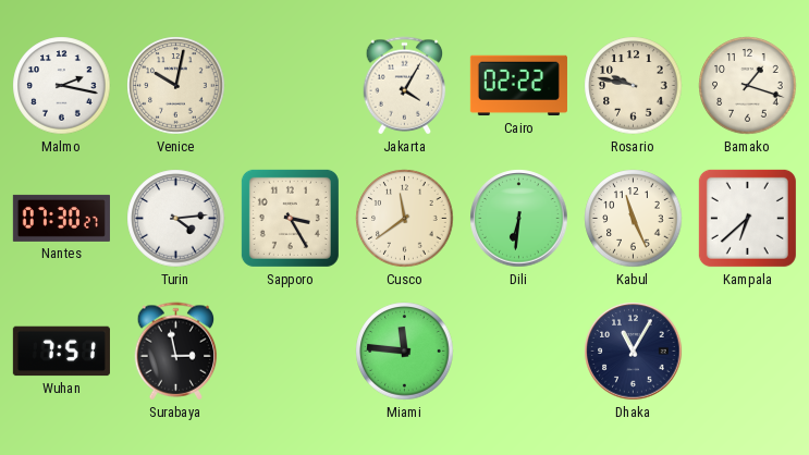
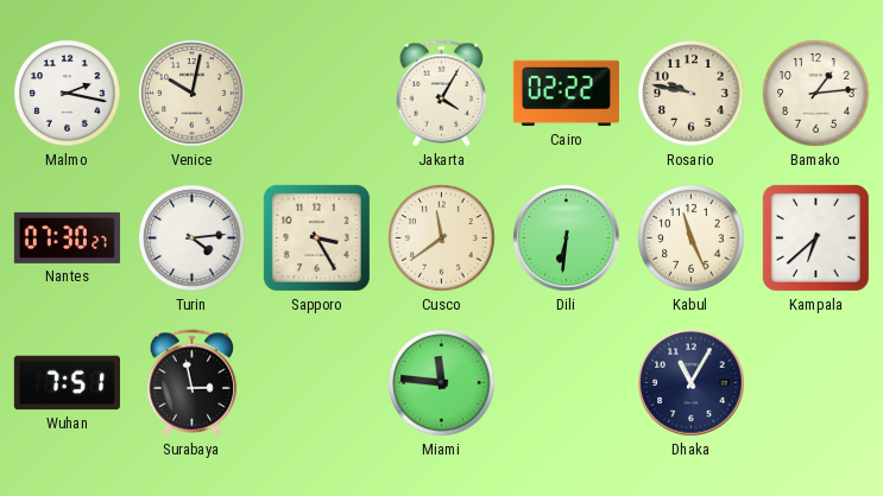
Bamako: 1:18 -> 1:14 (816, 94)
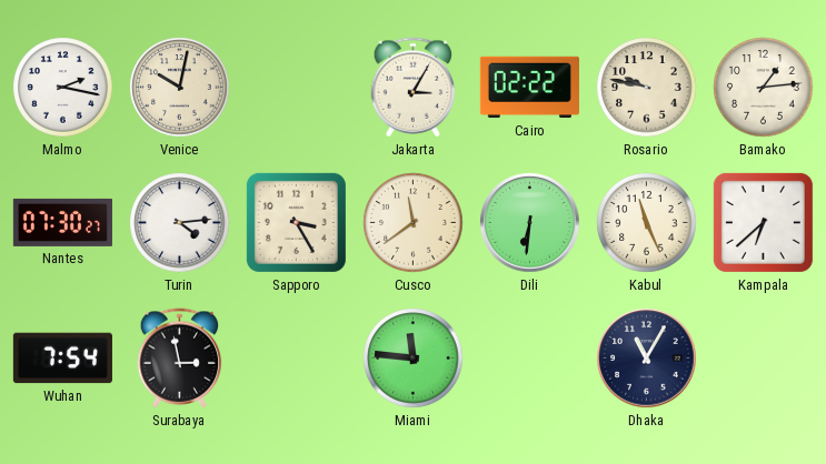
Jakarta: 4:05 -> 3:05 (414, 88)
Wuhan: 7:51 -> 7:54 (62, 359)
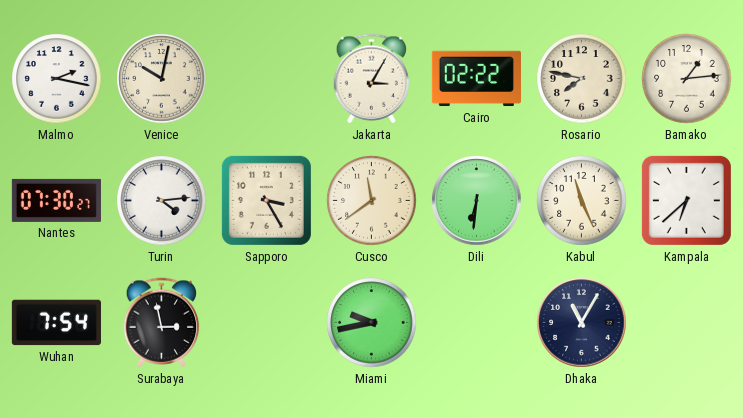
Rosario: 9:47 -> 7:47 (582, 79)
Miami: 11:46 -> 9:43 (372, 323)
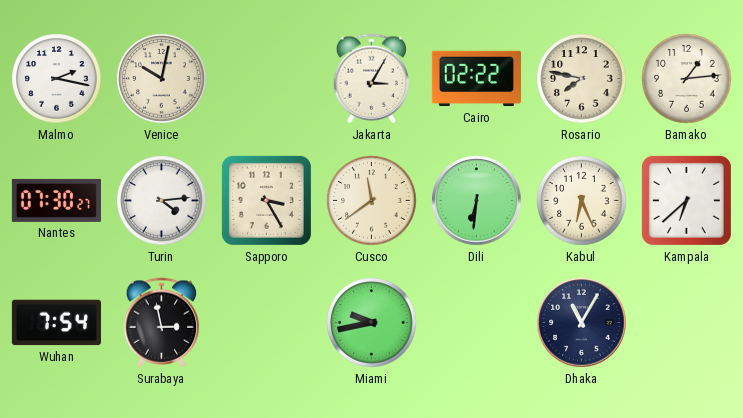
Kabul: 11:26 -> 6:26 (582, 201)
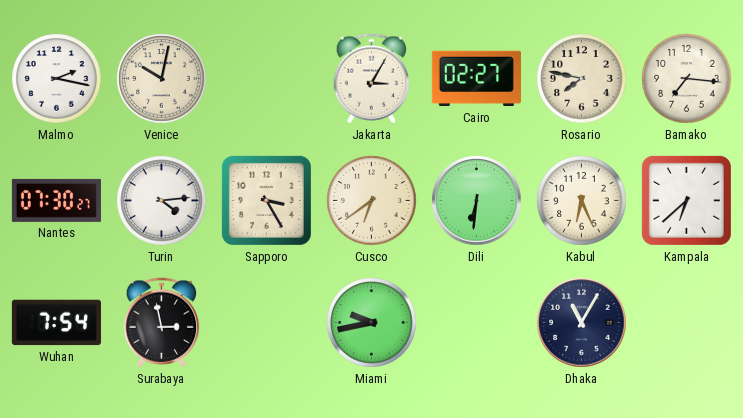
Cairo: 02:22 -> 02:27 (476, 79)
Bamako: 1:14 -> 7:16 (687, 79)
Cusco: 11:39 -> 6:39 (372, 201)
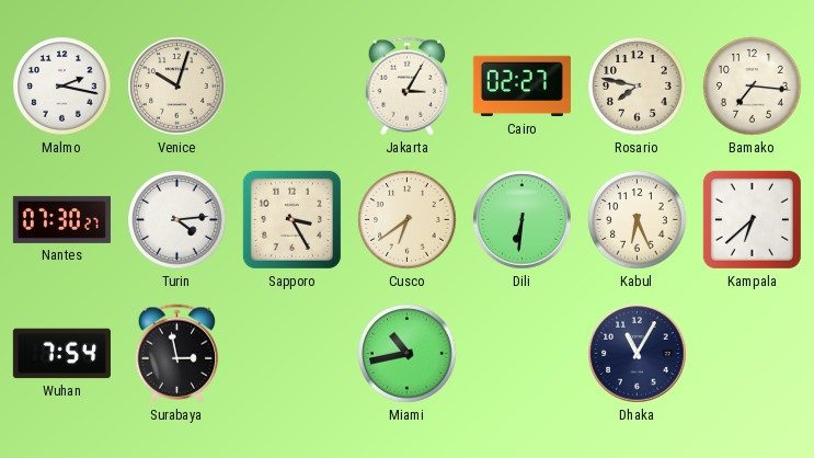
Venice: 10:02 -> 10:03 (177, 87)
Miami: 9:43 -> 10:43 (408, 354)
